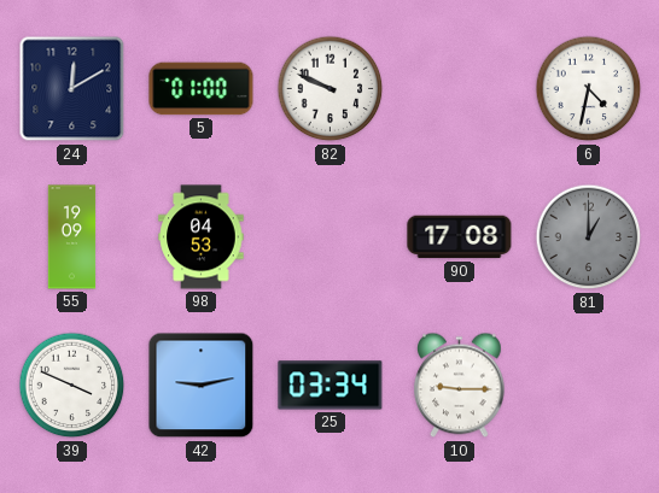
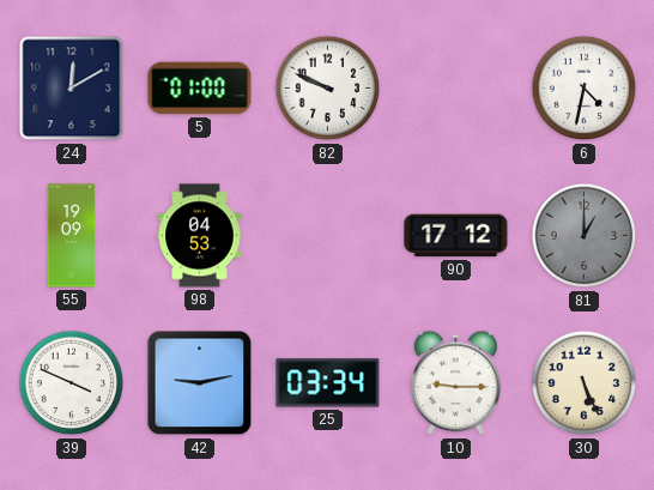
90: 17:08 -> 17:12 (456, 236)
30: none -> 5:26 (585, 383)
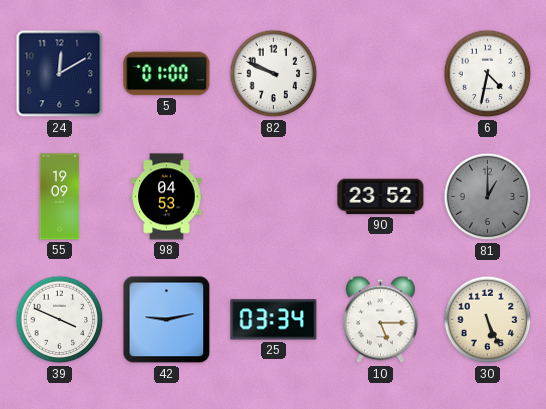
90: 17:12 -> 23:52 (381, 197)
10: 9:15 -> 5:15 (381, 320)
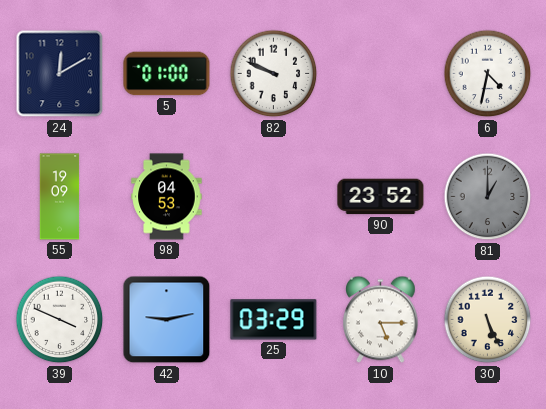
25: 03:34 -> 03:29 (274, 320)
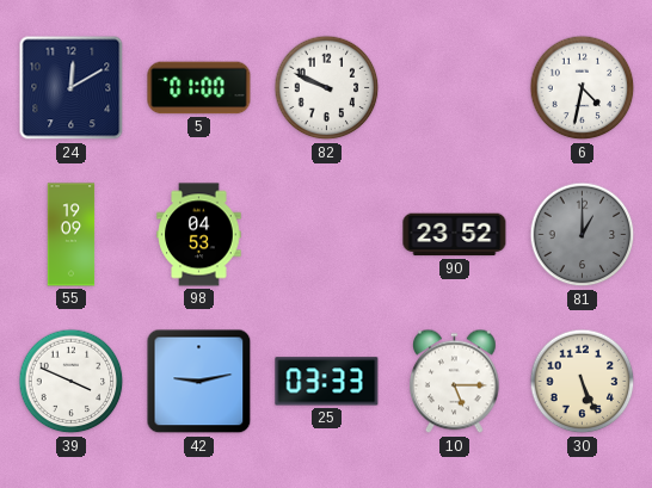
25: 03:29 -> 03:33 (327, 382)
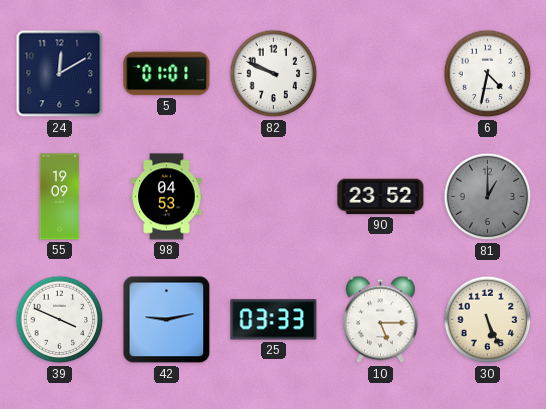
5: 01:00 -> 01:01 (167, 74)
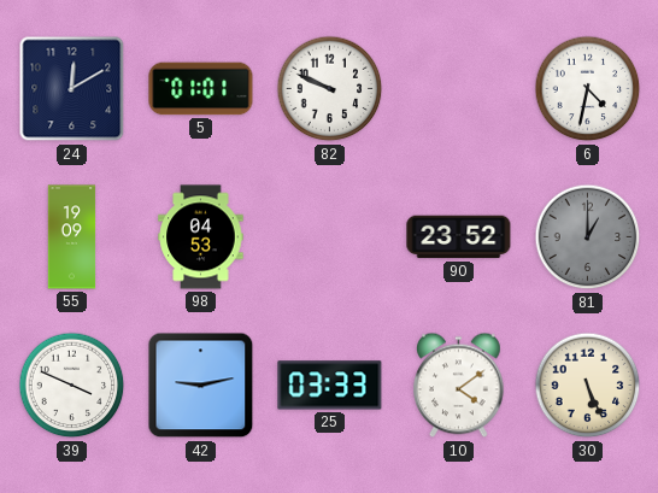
10: 5:15 -> 4:09 (459, 386)
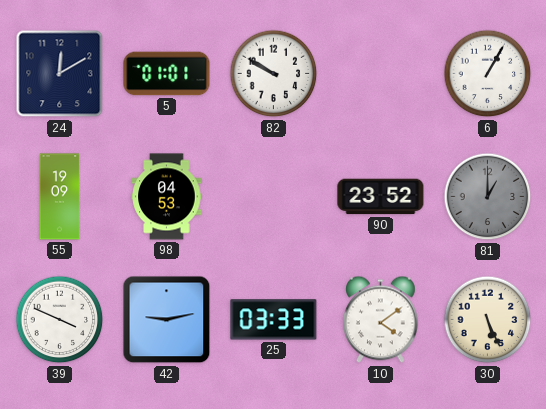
82: 9:49 -> 9:50 (274, 74)
6: 4:32 -> 1:05 (488, 74)
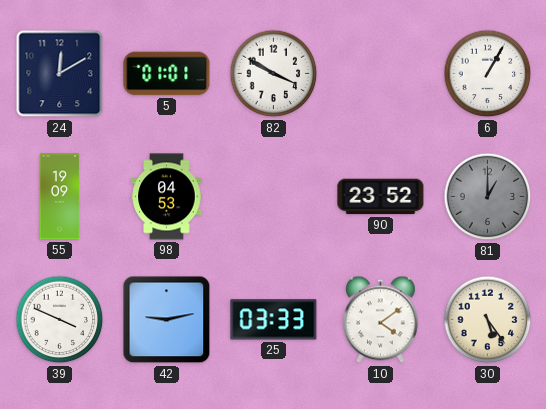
82: 9:50 -> 3:50 (274, 74)
30: 5:26 -> 5:24 (488, 320)
